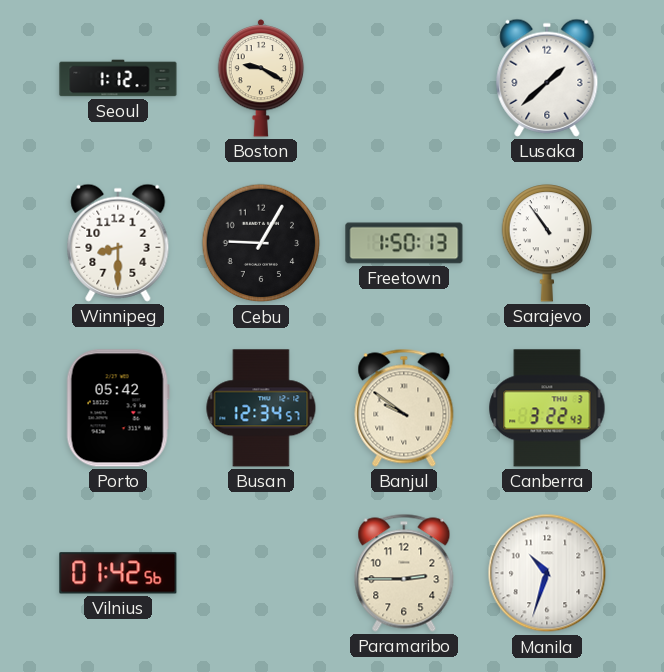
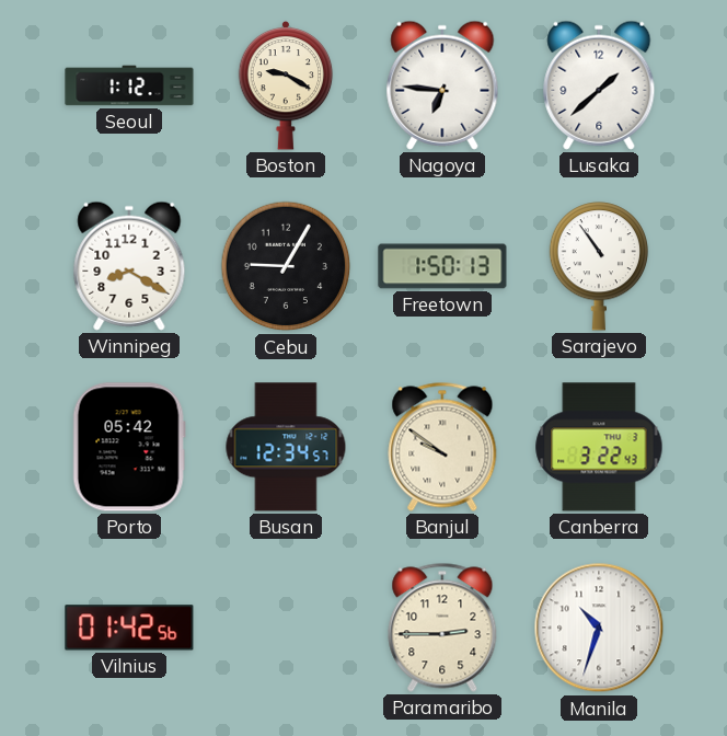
Nagoya: none -> 6:46 (442, 85)
Winnipeg: 8:30 -> 8:20 (129, 266)
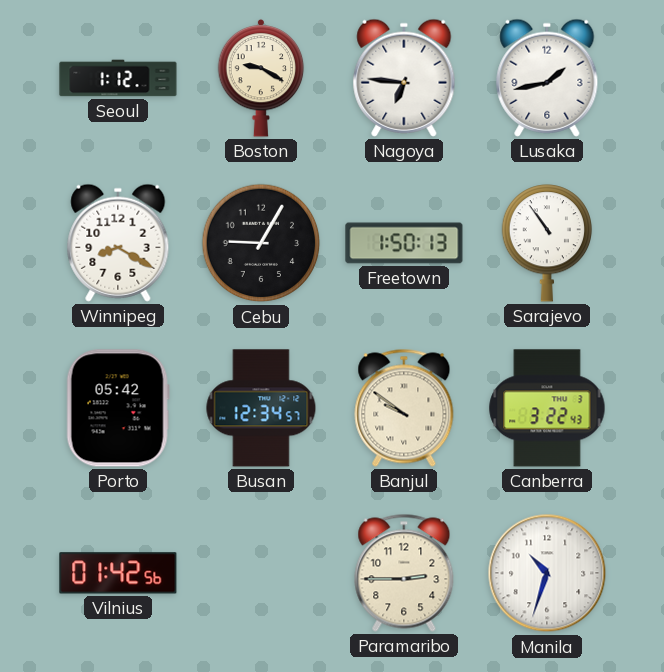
Lusaka: 1:38 -> 1:43 (547, 78)
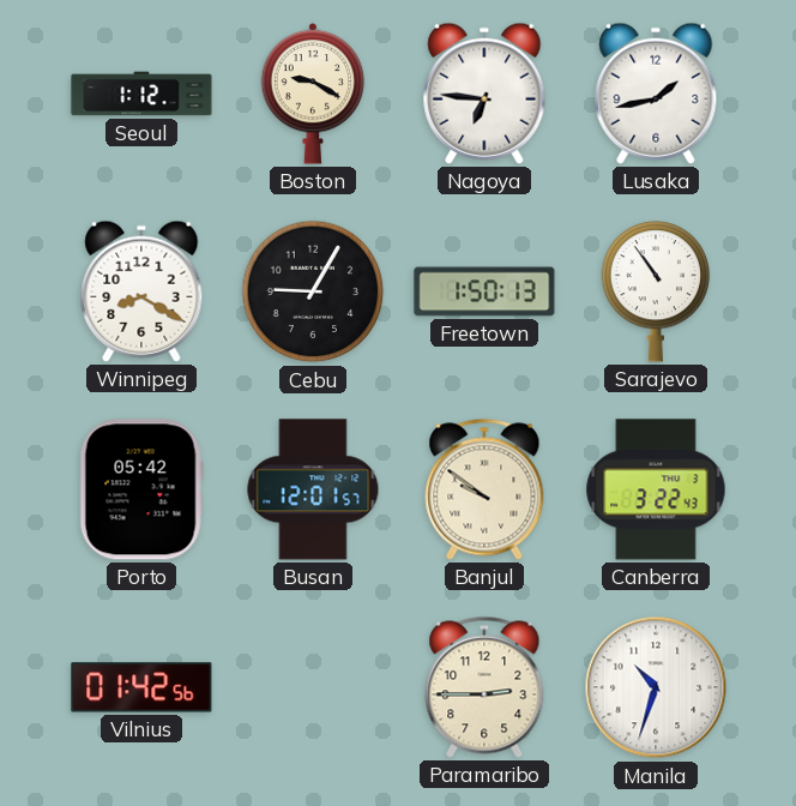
Busan: 12:34 -> 12:01 (313, 489)
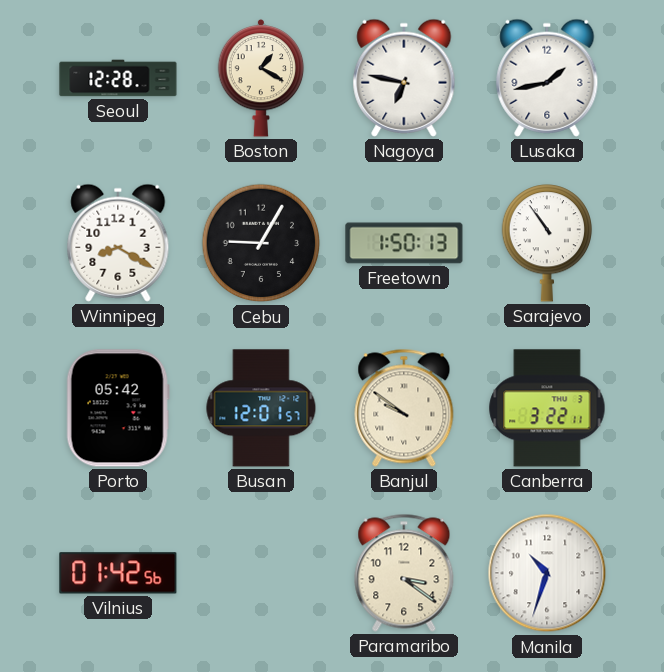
Seoul: 1:12 -> 12:28 (118, 78)
Boston: 9:20 -> 1:20 (261, 78)
Nagoya: 6:46 -> 6:47 (404, 78)
Canberra: 3:22:43 -> 3:22:11 (547, 408)
Paramaribo: 2:45 -> 3:21 (404, 573)
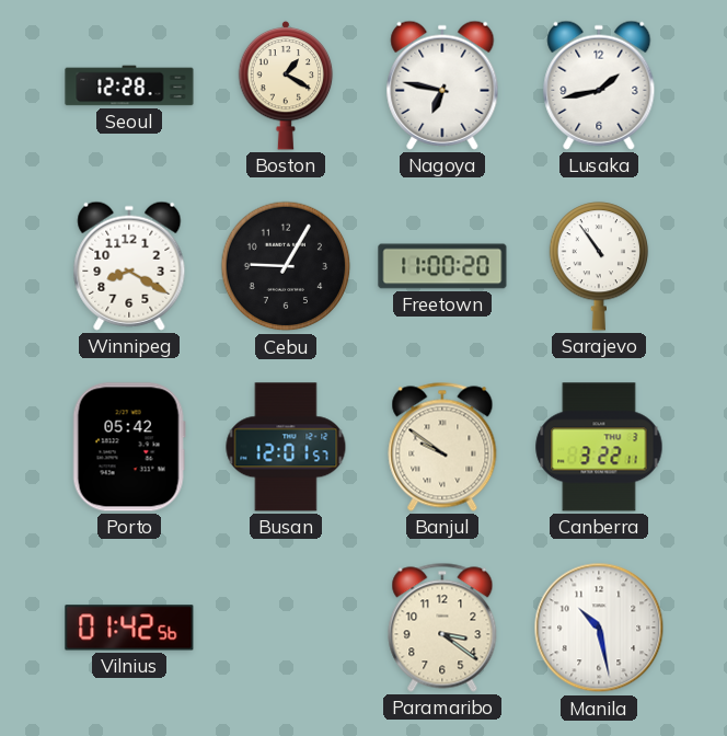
Freetown: 1:50 -> 11:00 (442, 266)
Manila: 10:33 -> 10:28 (599, 628)
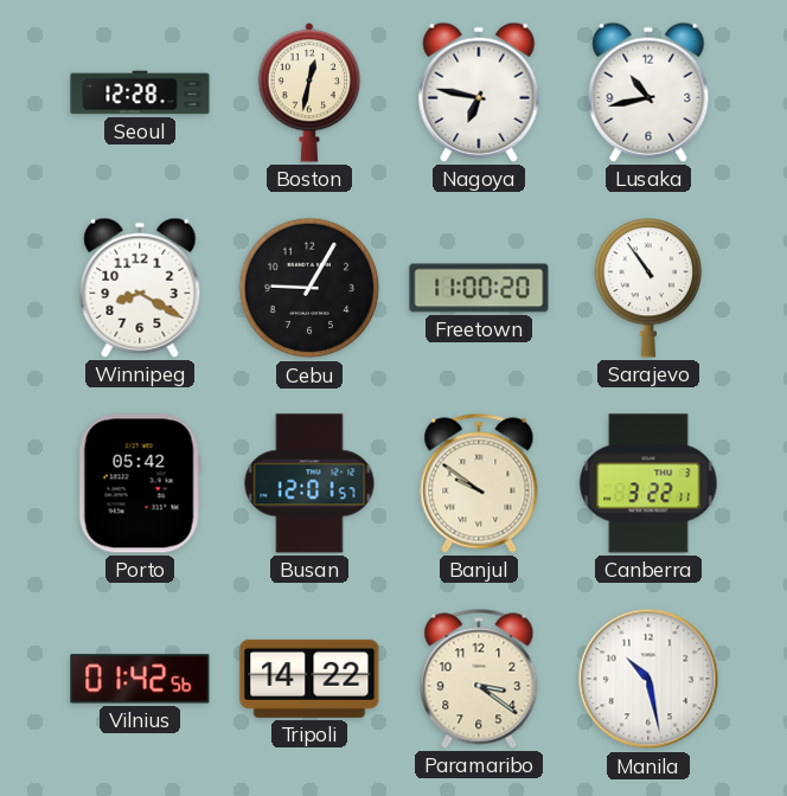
Boston: 1:20 -> 12:32 (309, 92)
Lusaka: 1:43 -> 10:43 (648, 92)
Tripoli: none -> 14:22 (309, 679)
